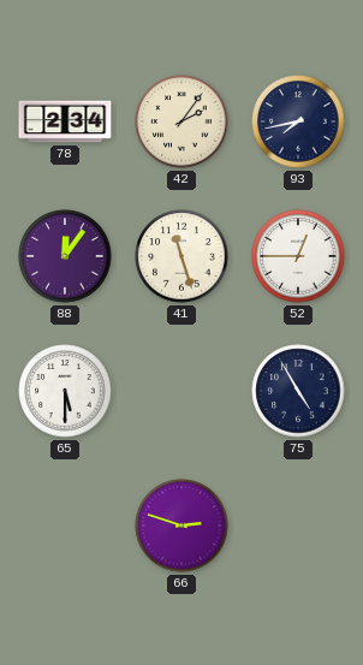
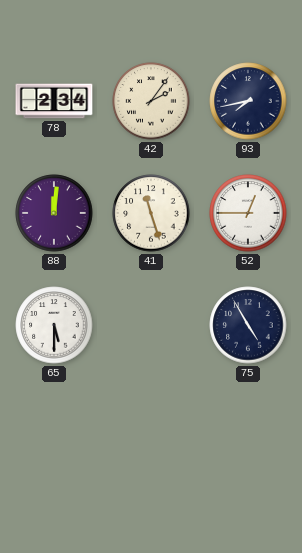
88: 12:06 -> 12:01 (54, 213)
66: 2:48 -> none (181, 526)
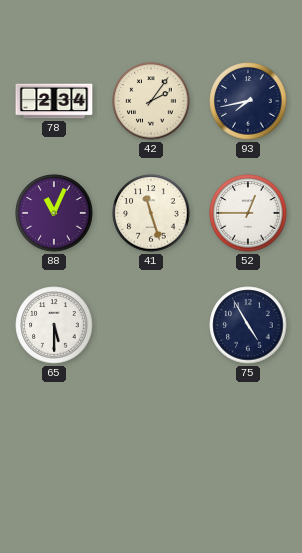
88: 12:01 -> 11:04 (54, 213)
